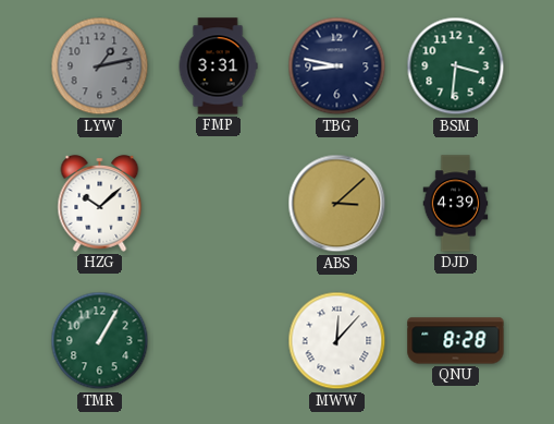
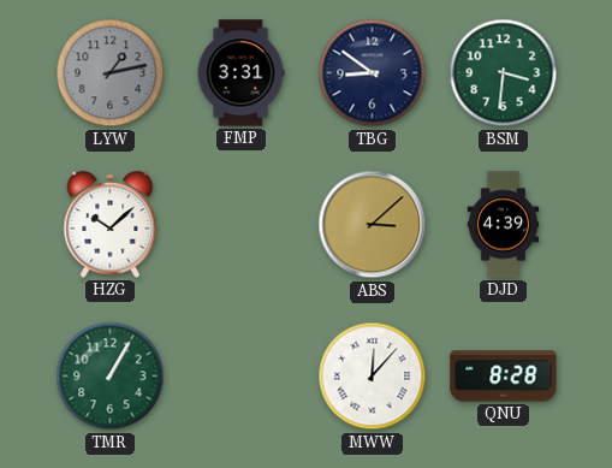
TBG: 8:47 -> 8:51 (373, 73)
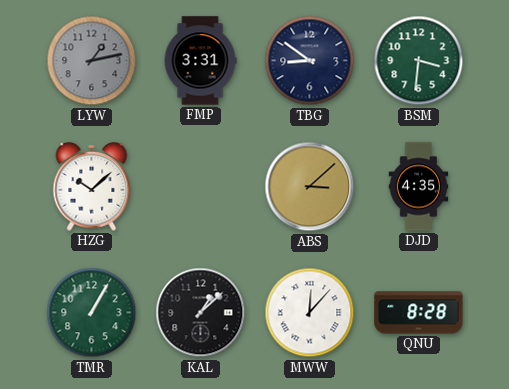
DJD: 4:39 -> 4:35 (419, 187)
KAL: none -> 1:08 (201, 313)
